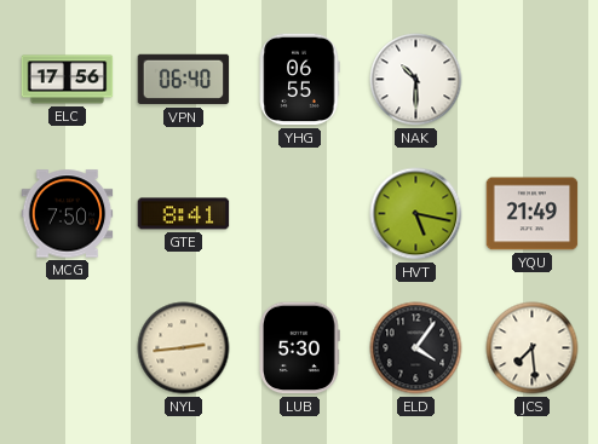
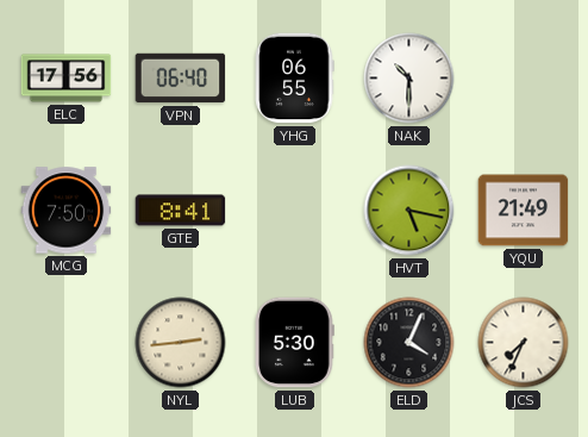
ELD: 4:06 -> 4:04 (409, 343)
JCS: 7:29 -> 7:34 (524, 343)
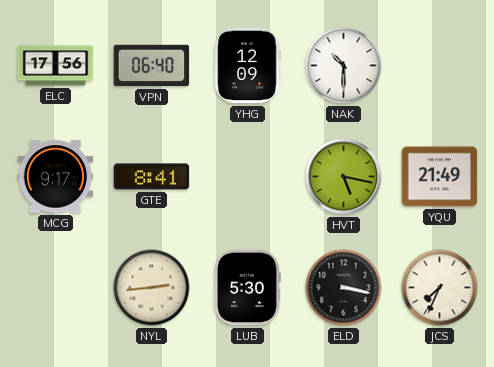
YHG: 06:55 -> 12:09 (247, 66)
MCG: 7:50 -> 9:17 (56, 177)
ELD: 4:04 -> 3:17 (344, 288)
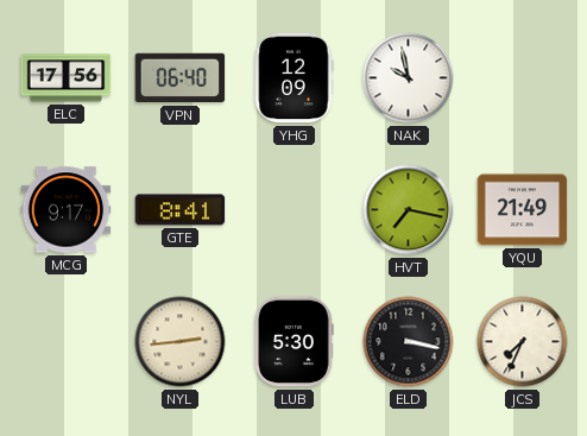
NAK: 10:30 -> 9:58 (409, 78)
HVT: 5:17 -> 7:17 (409, 210)
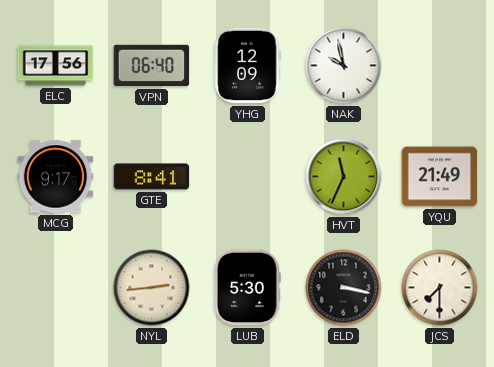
HVT: 7:17 -> 11:34 (344, 177)
JCS: 7:34 -> 7:30 (440, 288)
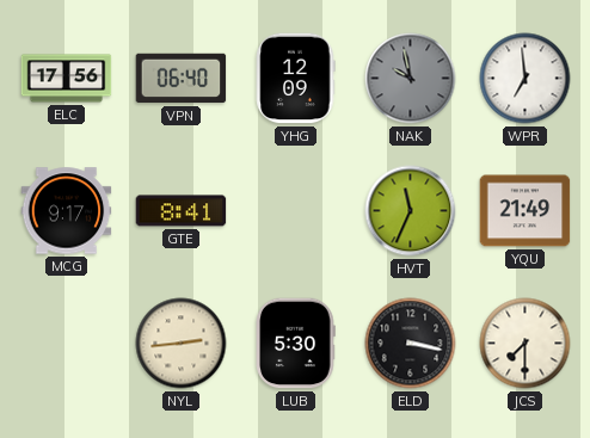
NAK dial: white -> grey (411, 79)
WPR: none -> 6:59 (526, 79)
